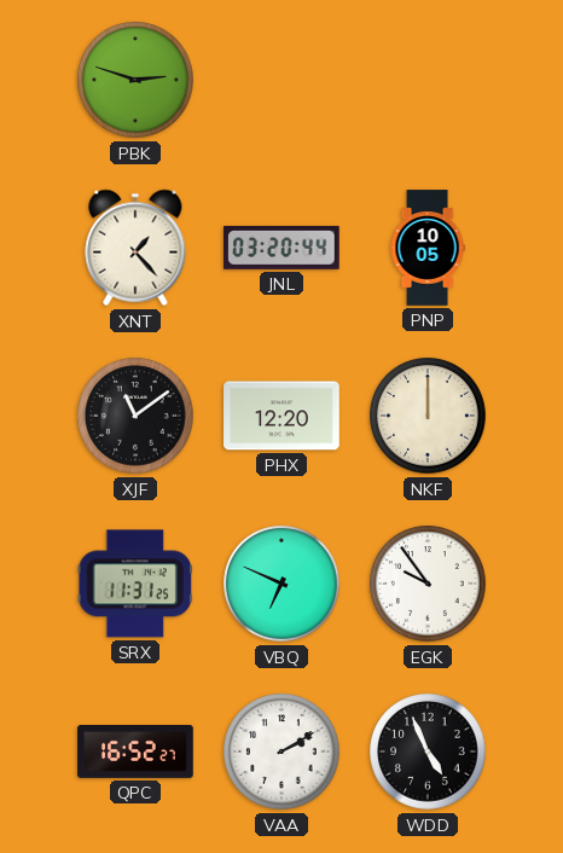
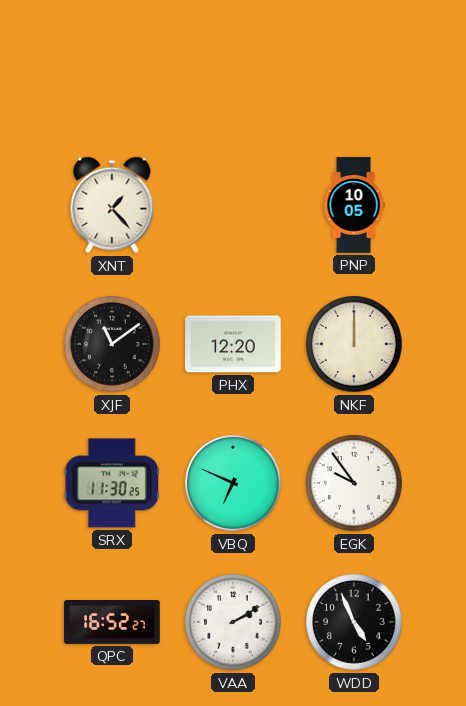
PBK: 2:48 -> none (135, 80)
JNL: 03:20 -> none (281, 248)
SRX: 11:31 -> 11:30 (112, 483)
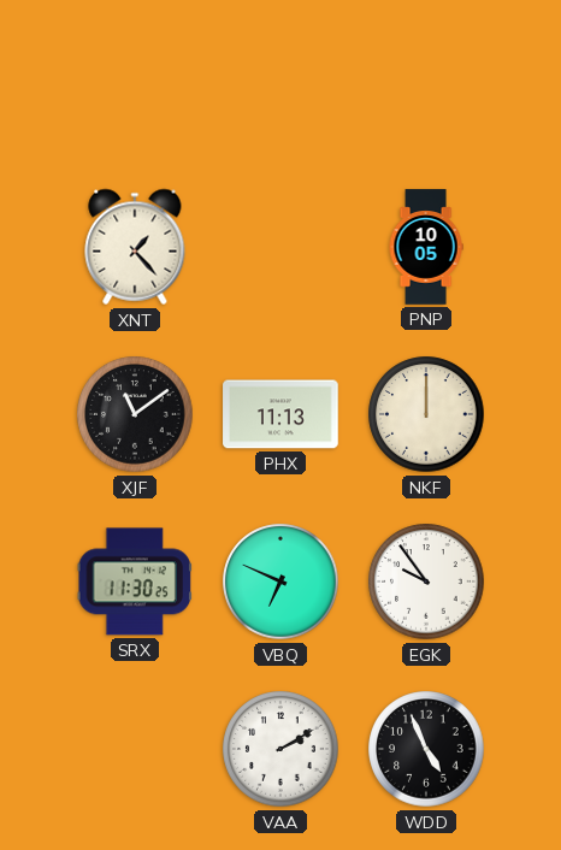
PHX: 12:20 -> 11:13 (280, 414)
QPC: 16:52 -> none (112, 623)
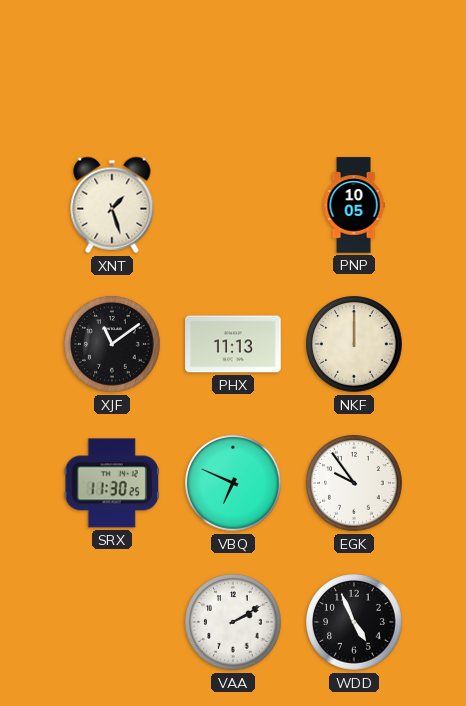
XNT: 1:23 -> 1:27 (112, 205)
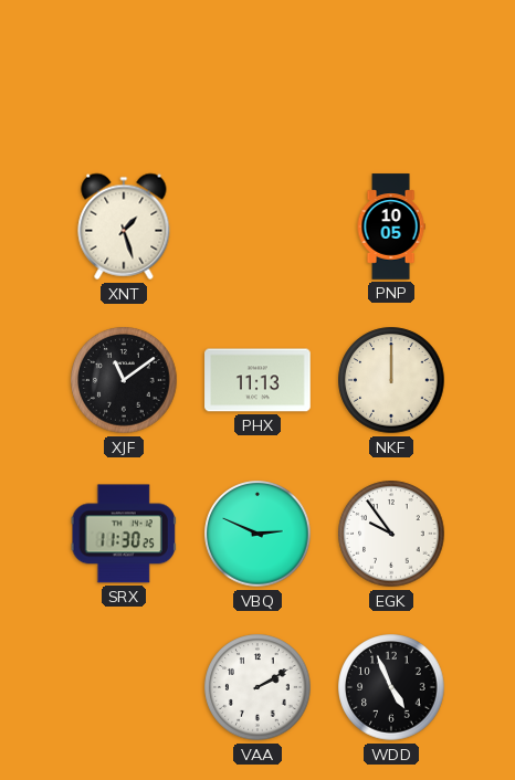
VBQ: 6:49 -> 2:49 (257, 534)
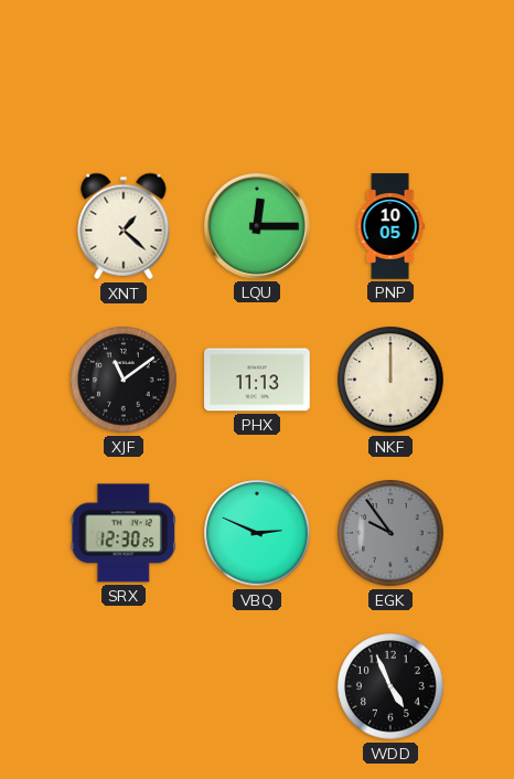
XNT: 1:27 -> 1:22 (124, 226)
LQU: none -> 12:15 (257, 226)
SRX: 11:30 -> 12:30 (124, 533)
EGK dial: white -> grey (390, 533)
VAA: 2:10 -> none (257, 687)
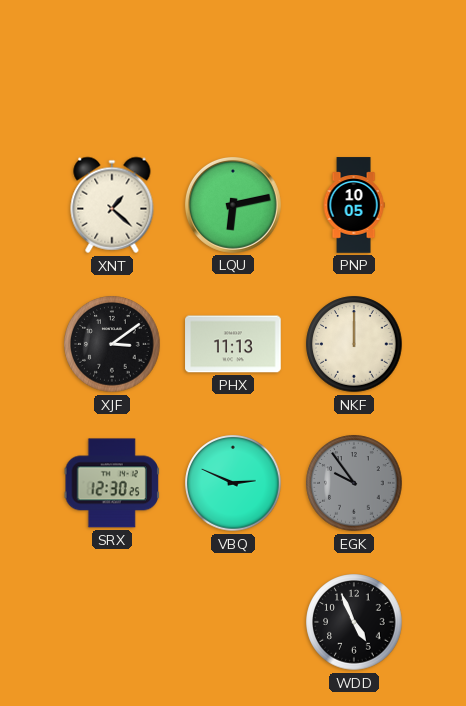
LQU: 12:15 -> 6:13 (233, 205)
XJF: 11:09 -> 3:09 (112, 344)
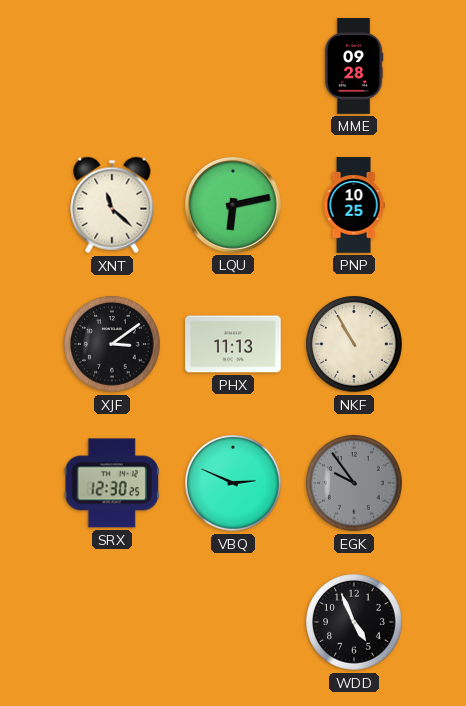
MME: none -> 09:28 (354, 66)
XNT: 1:22 -> 11:22 (112, 205)
PNP: 10:05 -> 10:25 (354, 205)
NKF: 12:00 -> 10:55 (354, 344)
